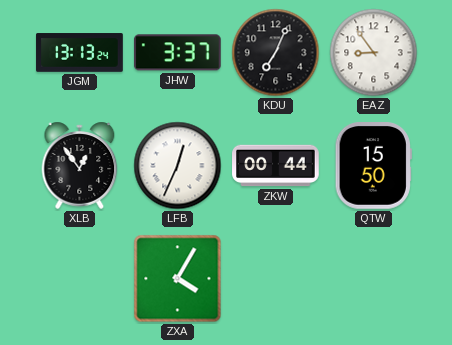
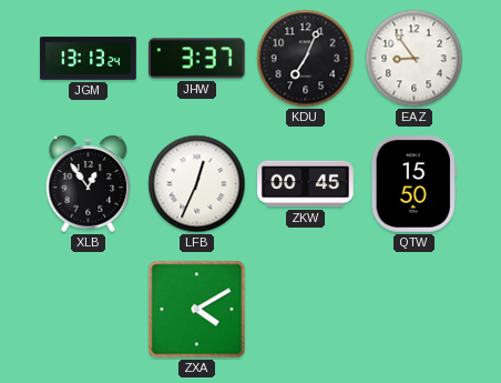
ZKW: 00:44 -> 00:45 (306, 184)
ZXA: 4:05 -> 4:10 (197, 310)
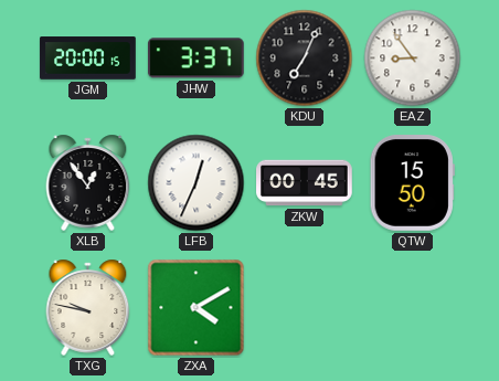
JGM: 13:13 -> 20:00 (88, 59)
TXG: none -> 9:47 (88, 307)
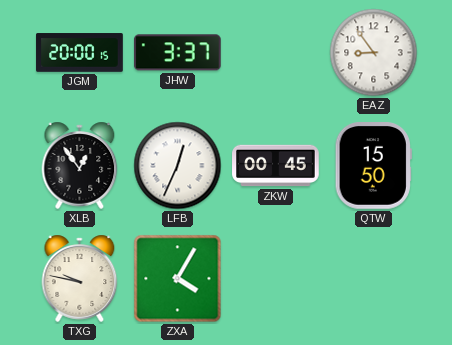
KDU: 7:04 -> none (305, 59)
ZXA: 4:10 -> 4:05 (178, 279)
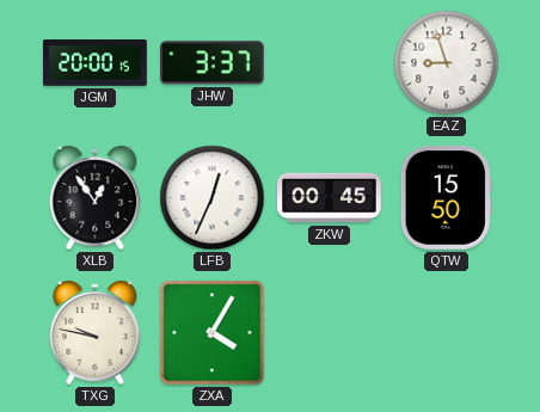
EAZ: 8:54 -> 8:57 (447, 63)
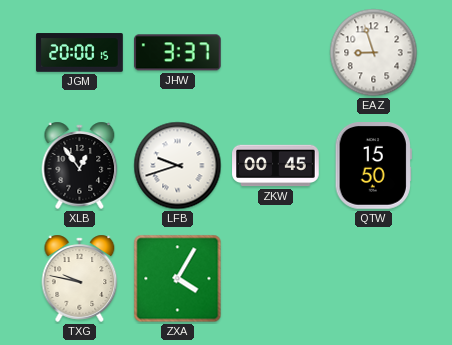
LFB: 12:34 -> 9:42 (178, 166)
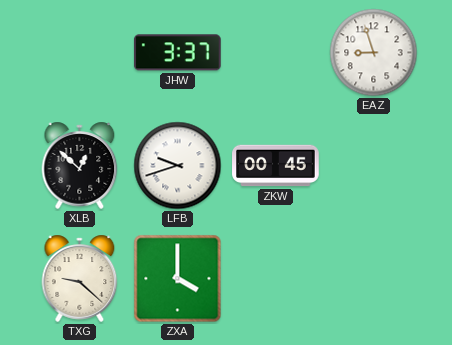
JGM: 20:00 -> none (80, 53)
XLB: 12:54 -> 12:52 (80, 165)
QTW: 15:50 -> none (373, 166)
TXG: 9:47 -> 9:22 (80, 278)
ZXA: 4:05 -> 4:00 (178, 279)
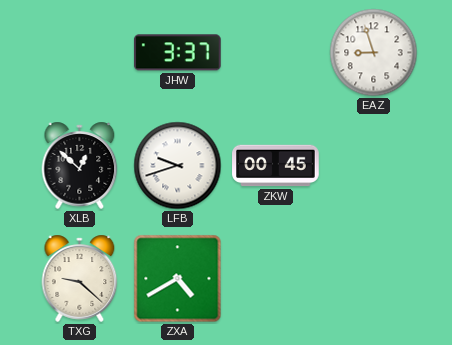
ZXA: 4:00 -> 4:40 (178, 279)
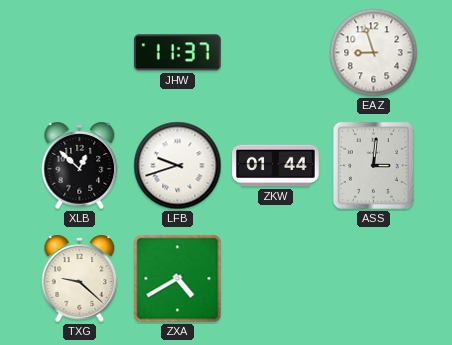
JHW: 3:37 -> 11:37 (177, 53)
ZKW: 00:45 -> 01:44 (276, 166)
ASS: none -> 3:01 (373, 165)
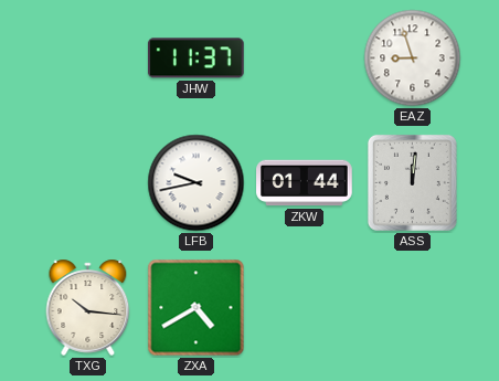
XLB: 12:52 -> none (80, 165)
LFB: 9:42 -> 9:43 (197, 183)
ASS: 3:01 -> 12:01 (412, 182)
TXG: 9:22 -> 10:16 (88, 307)
